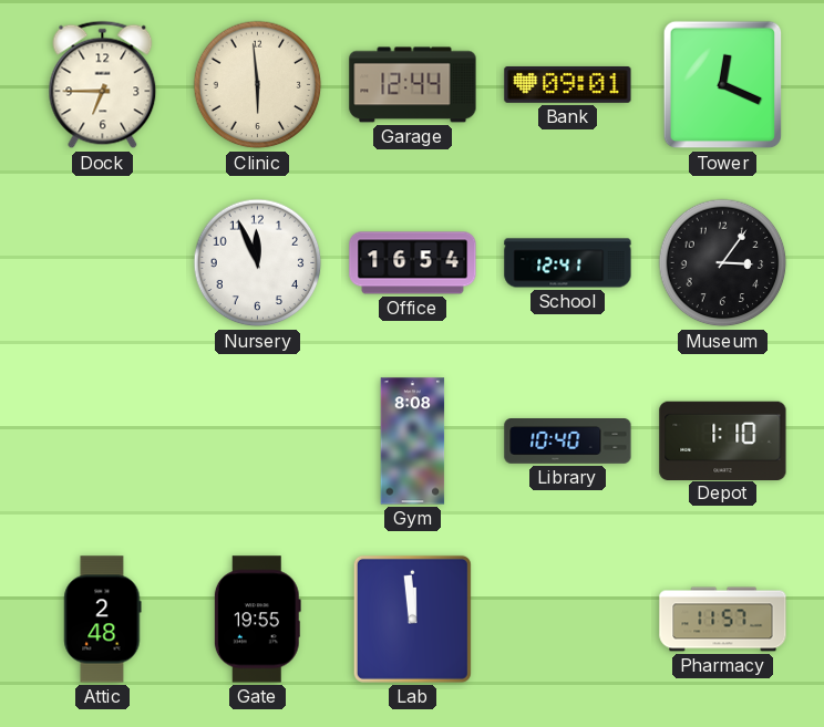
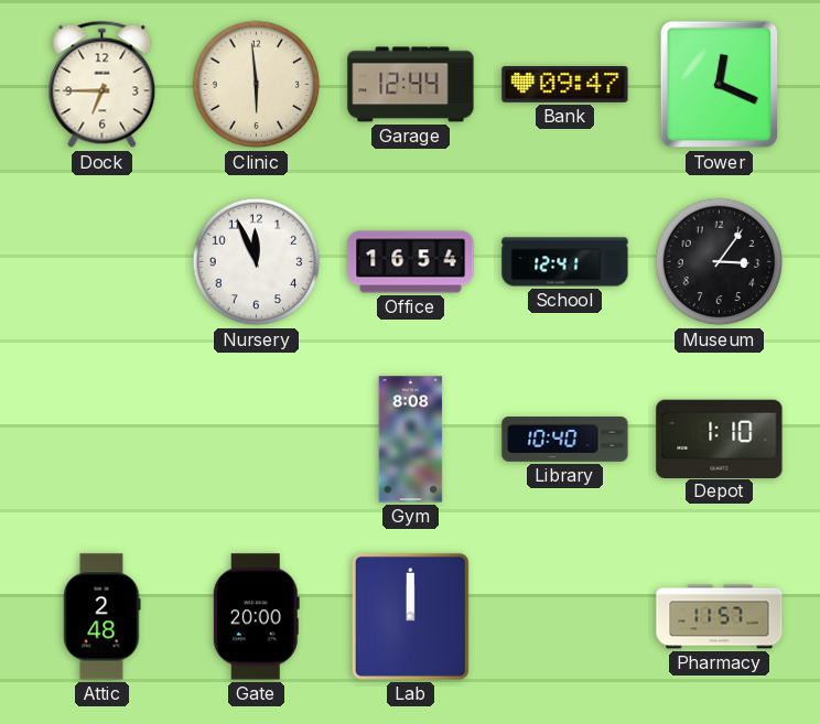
Bank: 09:01 -> 09:47 (565, 84)
Gate: 19:55 -> 20:00 (256, 617)
Lab: 11:59 -> 12:00 (410, 616)
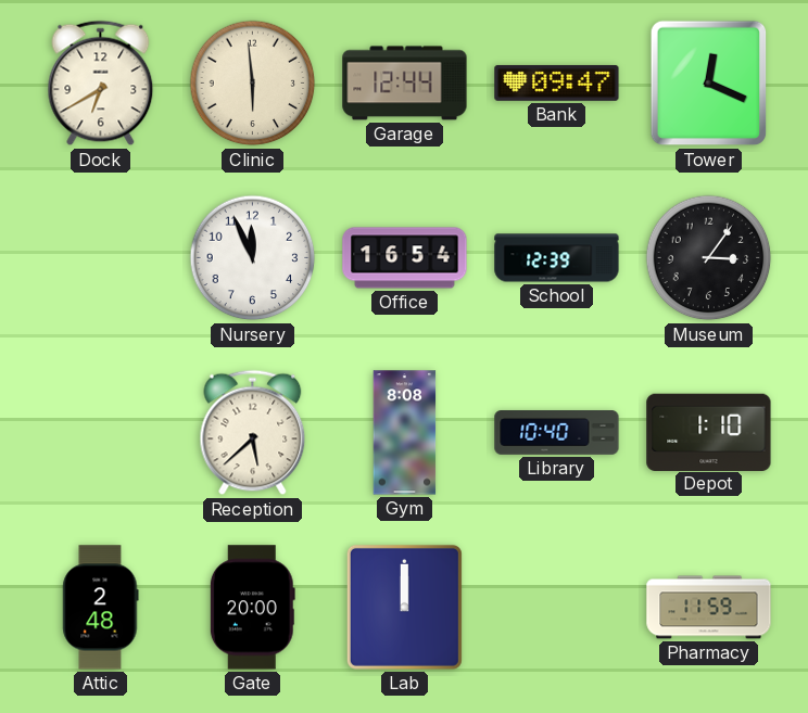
Dock: 6:45 -> 6:40 (101, 84)
School: 12:41 -> 12:39 (557, 258)
Reception: none -> 5:38 (253, 433)
Pharmacy: 11:57 -> 11:59 (709, 608)
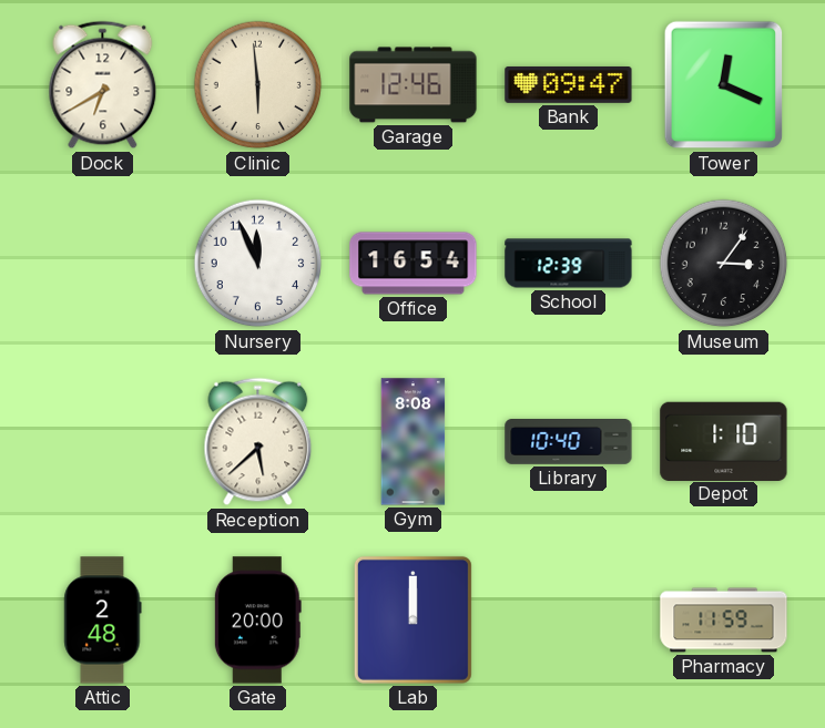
Garage: 12:44 -> 12:46 (414, 85)
